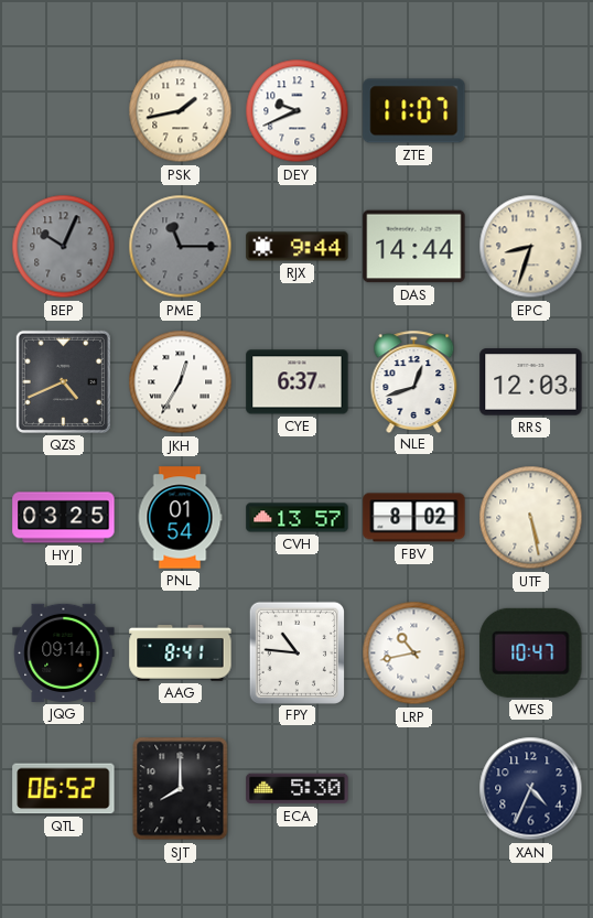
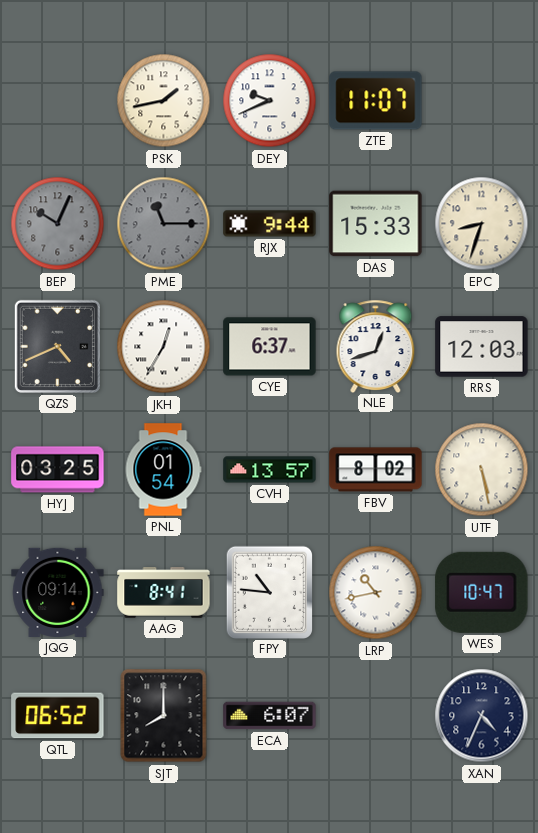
DAS: 14:44 -> 15:33 (376, 224)
ECA: 5:30 -> 6:07 (270, 716)
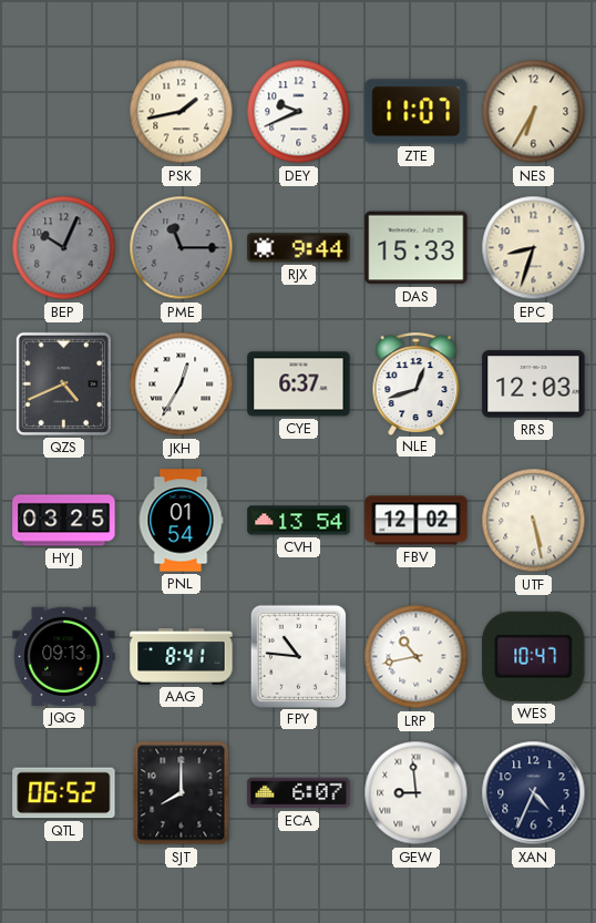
NES: none -> 6:35 (534, 112)
CVH: 13:57 -> 13:54 (299, 521)
FBV: 8:02 -> 12:02 (417, 521)
JQG: 09:14 -> 09:13 (64, 656)
GEW: none -> 8:59 (417, 793)
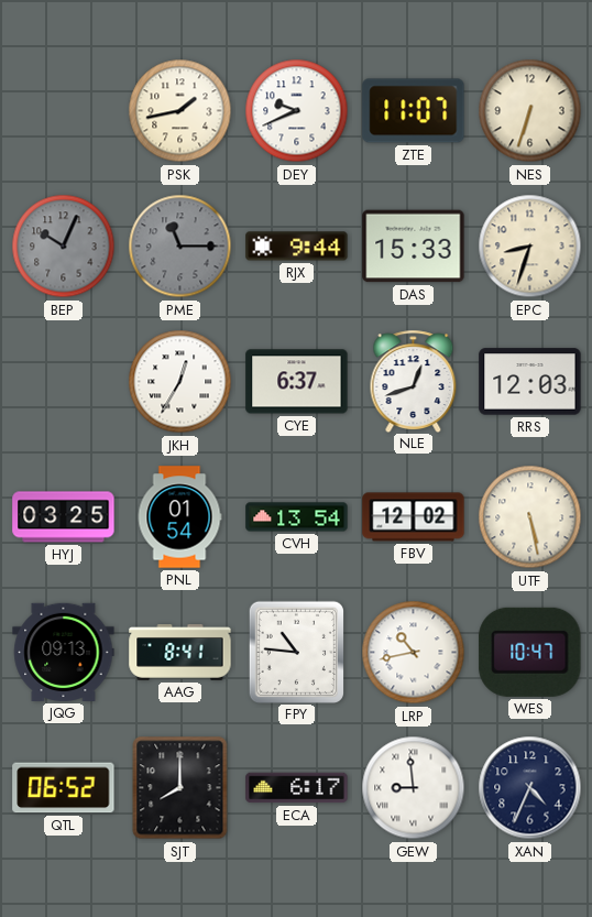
NES: 6:35 -> 6:33 (530, 111)
QZS: 4:41 -> none (63, 383)
ECA: 6:07 -> 6:17 (297, 788)
